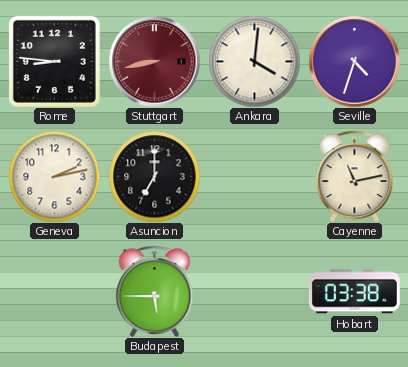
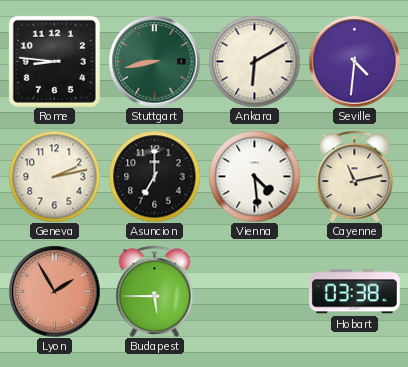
Stuttgart dial: burgundy -> green (154, 61)
Ankara: 4:01 -> 6:10 (254, 61)
Seville: 4:33 -> 4:31 (354, 61)
Vienna: none -> 4:29 (254, 176)
Lyon: none -> 1:55 (54, 291)
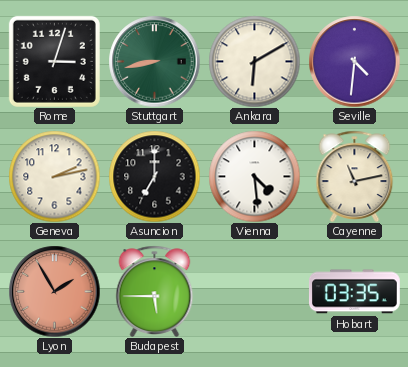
Rome: 8:46 -> 3:03 (54, 61)
Hobart: 03:38 -> 03:35 (354, 292)
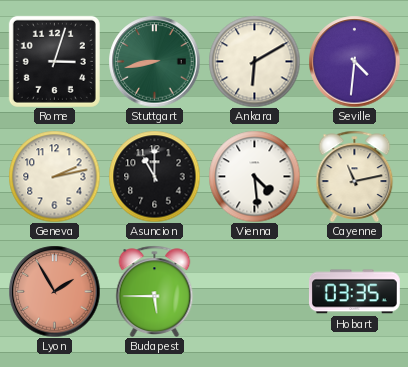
Asuncion: 7:00 -> 11:00 (154, 176)
